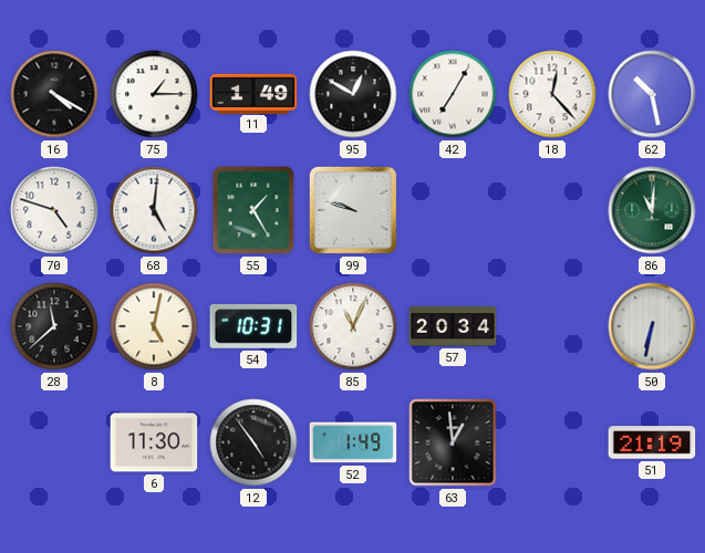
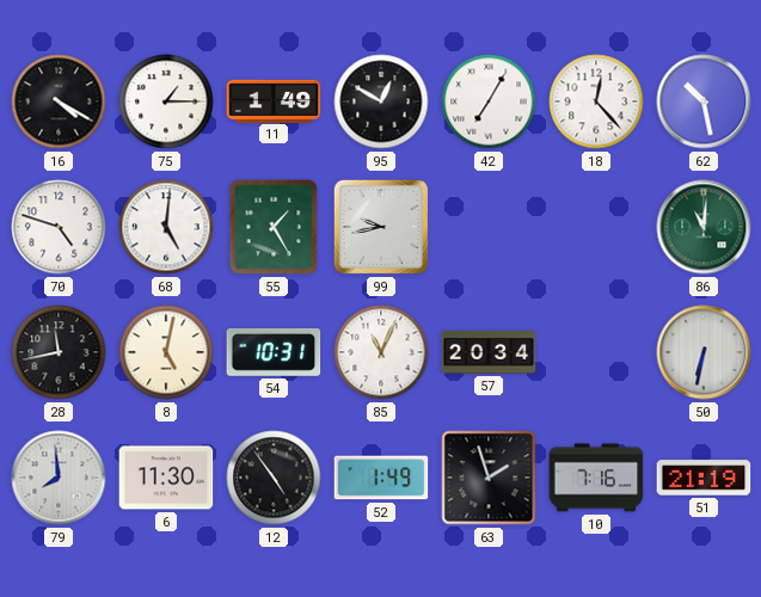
99: 9:48 -> 9:43 (381, 227)
28: 11:38 -> 11:43 (59, 352)
79: none -> 7:59 (59, 478)
63: 12:59 -> 1:57 (489, 478)
10: none -> 7:16 (596, 478)
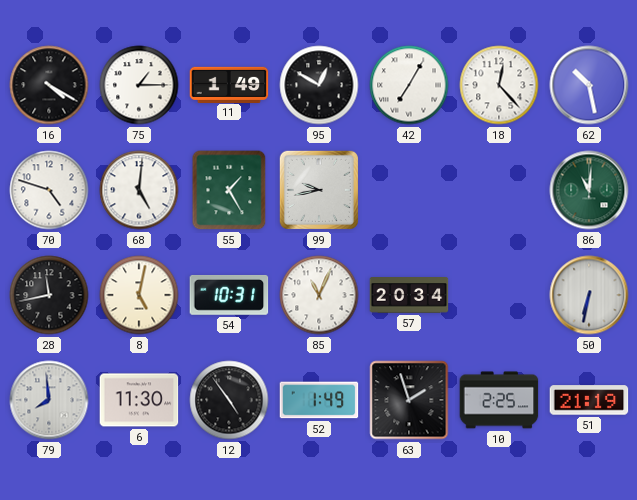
10: 7:16 -> 2:25 (499, 400)
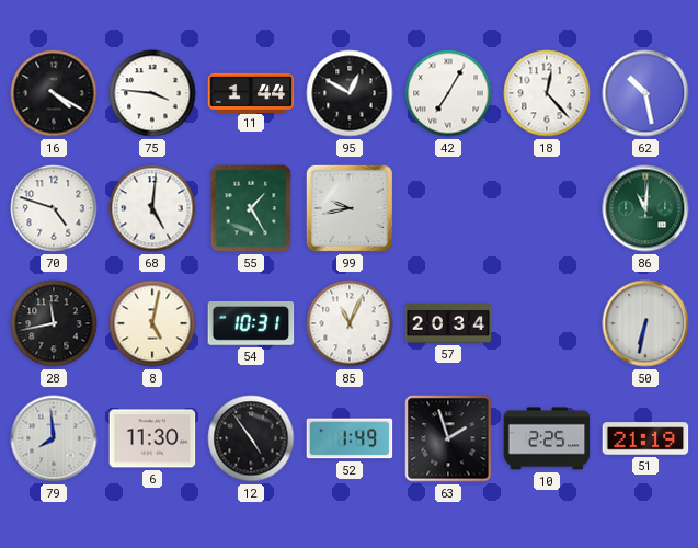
75: 1:15 -> 3:46 (152, 93)
11: 1:49 -> 1:44 (251, 92)
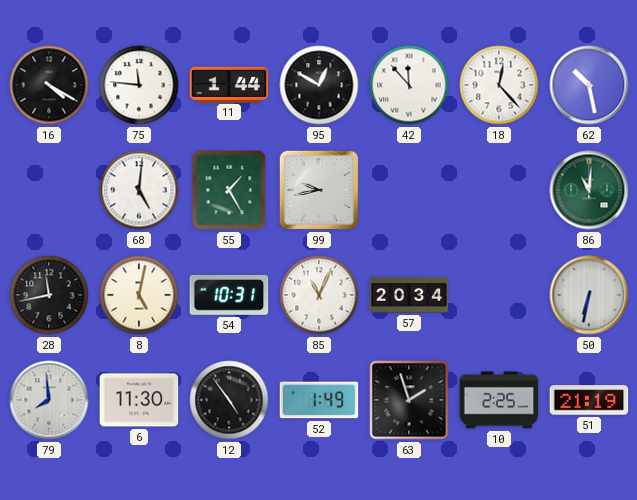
75: 3:46 -> 11:46 (139, 85)
42: 7:05 -> 11:53 (409, 85)
70: 4:48 -> none (54, 208)
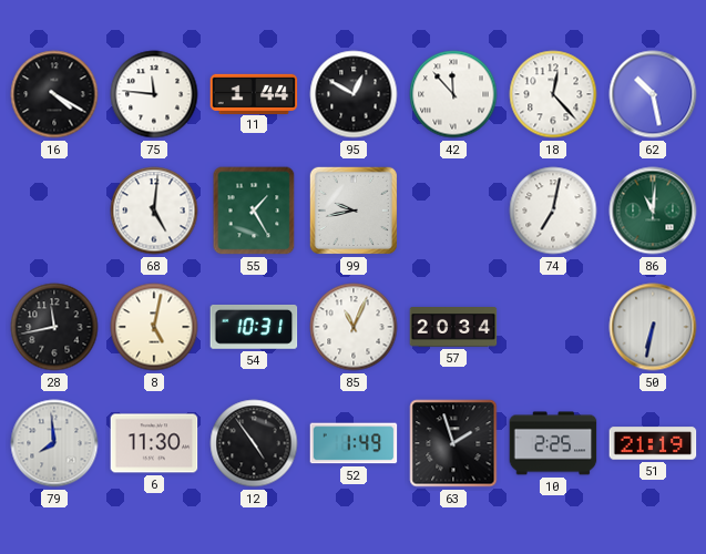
74: none -> 7:02 (553, 211)
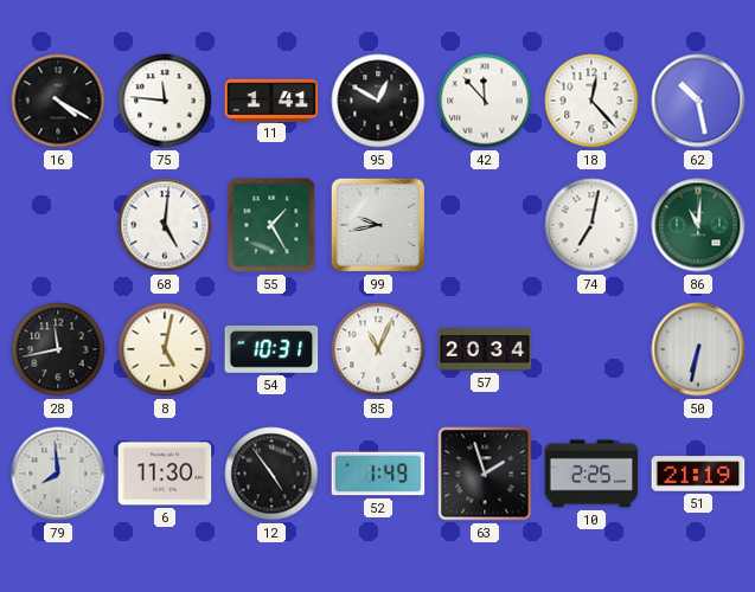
11: 1:44 -> 1:41 (271, 99)
